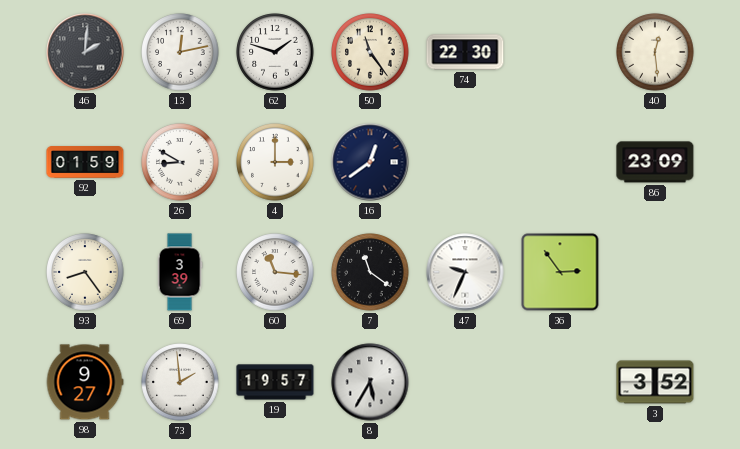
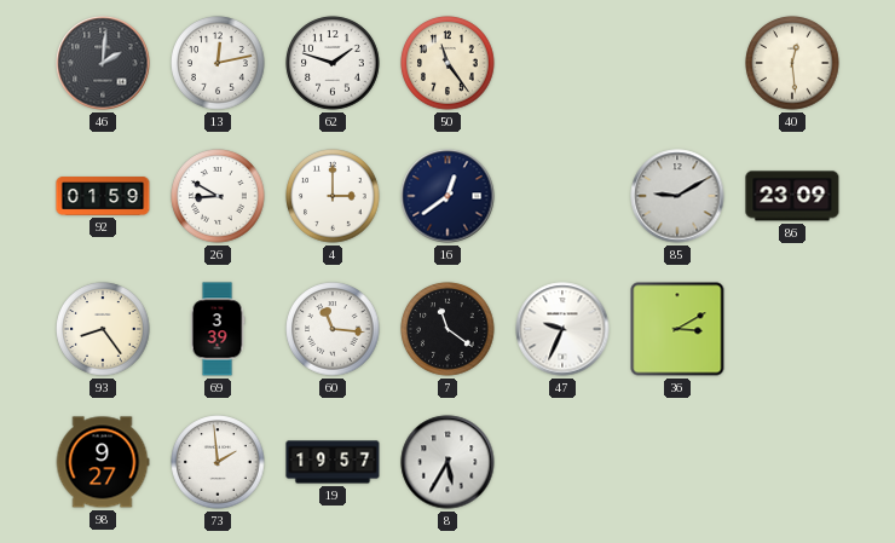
74: 22:30 -> none (465, 52)
85: none -> 9:10 (677, 196)
36: 2:54 -> 3:10 (677, 329)
3: 3:52 -> none (655, 382)
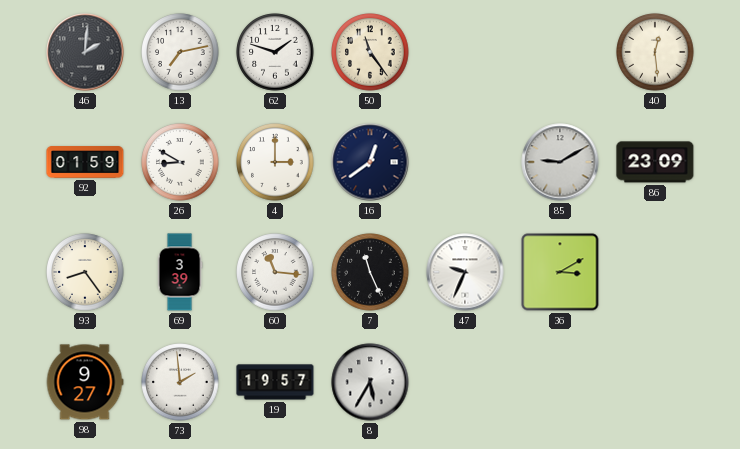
13: 12:13 -> 7:13 (180, 52)
7: 11:21 -> 11:26 (370, 272)
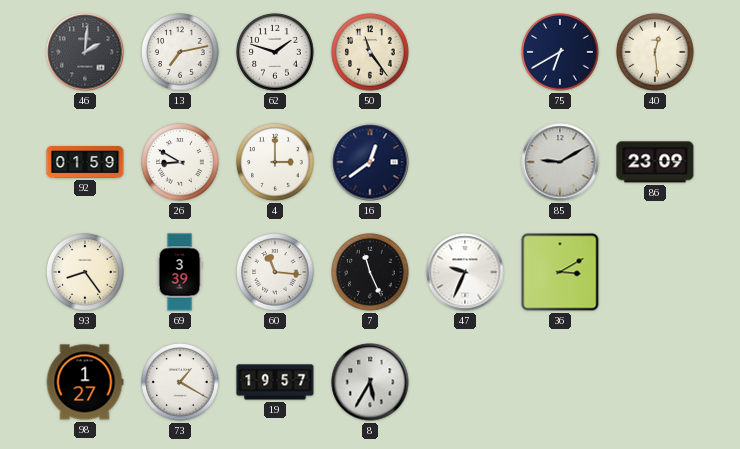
75: none -> 6:40 (560, 52)
98: 9:27 -> 1:27 (85, 382)
73: 1:59 -> 1:20 (180, 382)
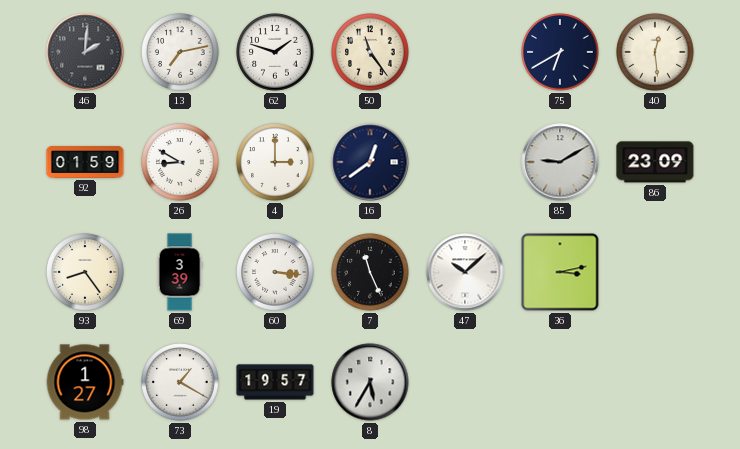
60: 11:16 -> 3:16 (275, 272)
47: 9:34 -> 10:08 (465, 272)
36: 3:10 -> 3:13 (560, 272)
